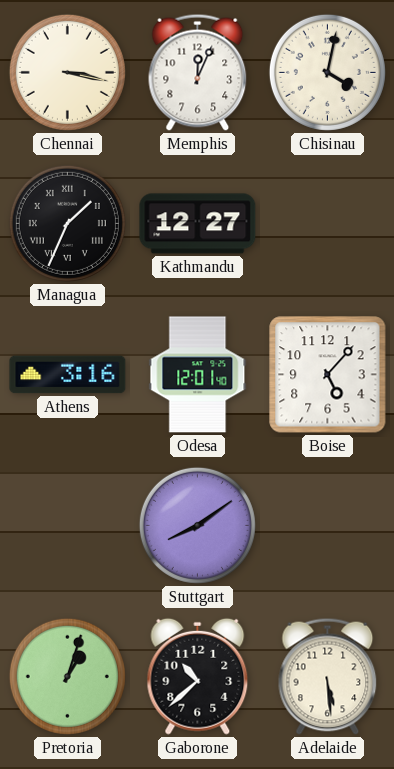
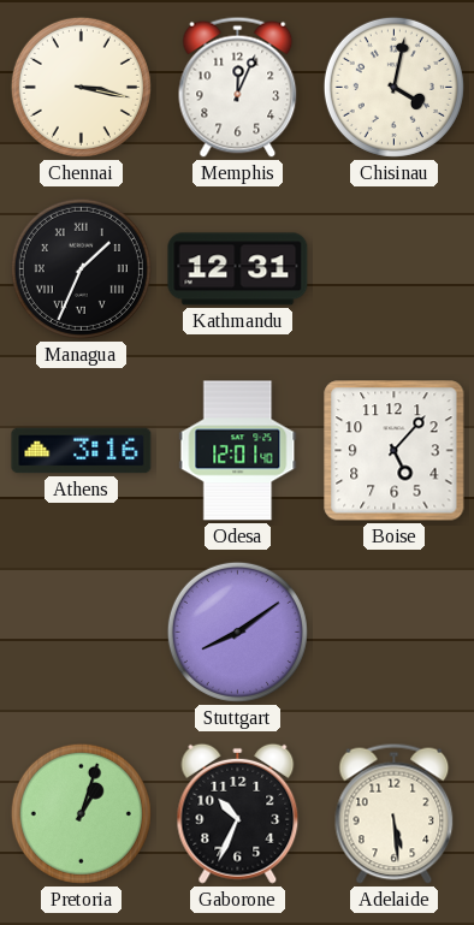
Kathmandu: 12:27 -> 12:31 (238, 269)
Gaborone: 10:38 -> 10:34 (238, 813)
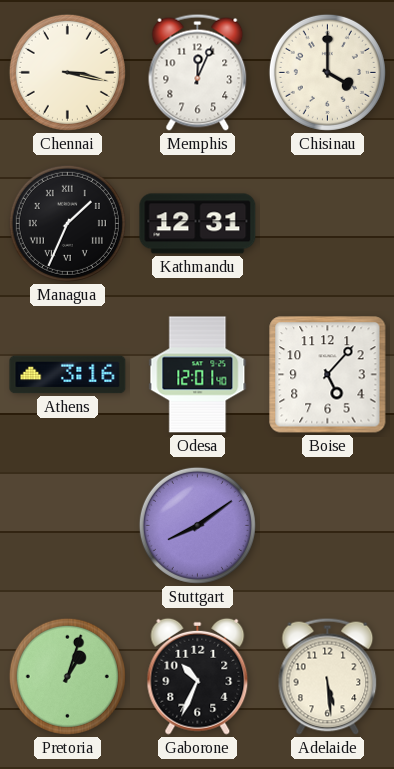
Chisinau: 4:02 -> 4:00 (327, 72)
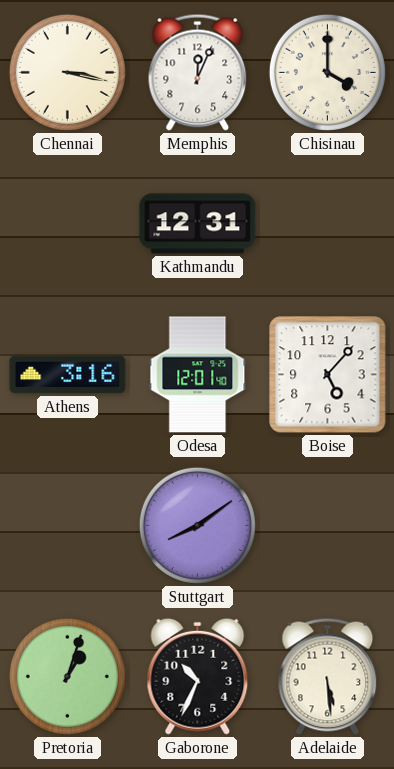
Managua: 1:34 -> none (67, 223)
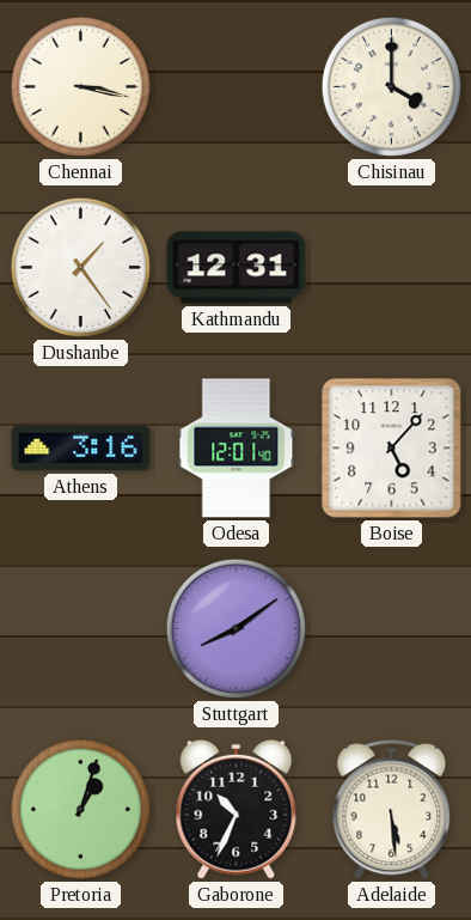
Memphis: 12:04 -> none (198, 72)
Dushanbe: none -> 1:24 (80, 267)
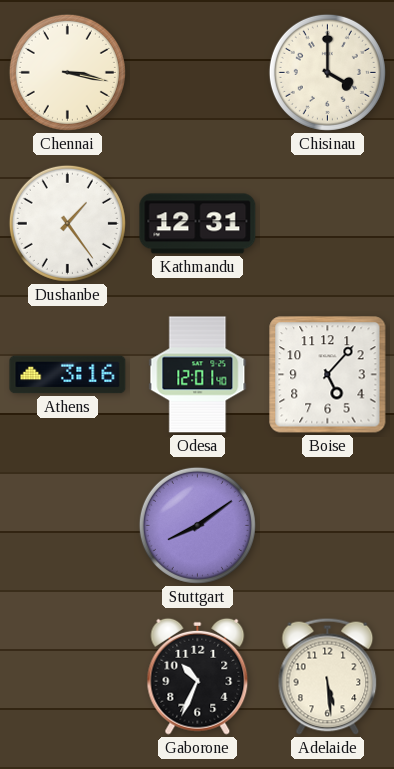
Pretoria: 1:03 -> none (80, 809)
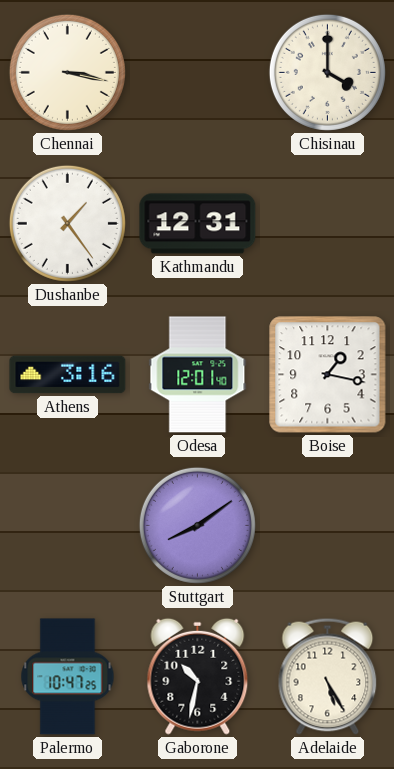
Boise: 5:07 -> 1:17 (328, 375)
Palermo: none -> 10:47 (68, 677)
Gaborone: 10:34 -> 10:32 (198, 676)
Adelaide: 5:29 -> 5:25 (328, 676)
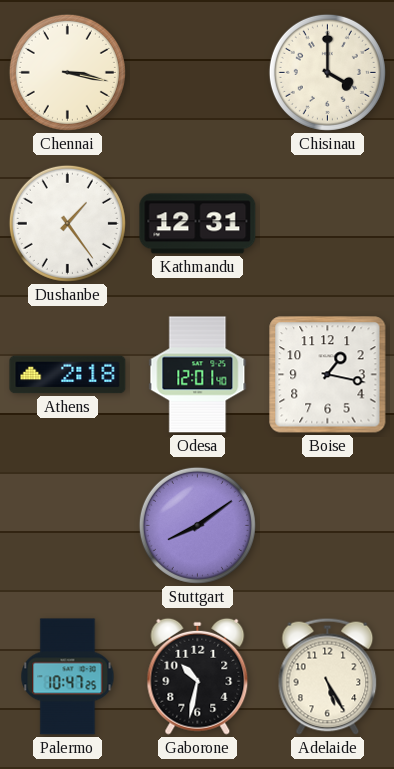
Athens: 3:16 -> 2:18 (68, 375)
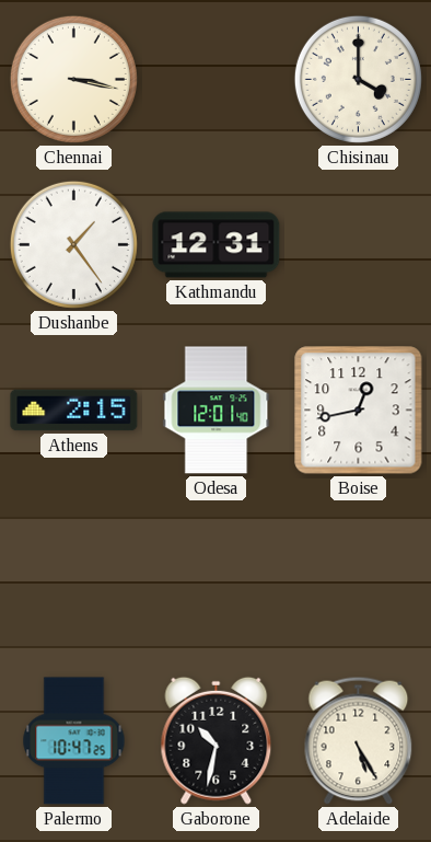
Athens: 2:18 -> 2:15 (74, 411)
Boise: 1:17 -> 12:43 (359, 411)
Stuttgart: 8:09 -> none (197, 525)
